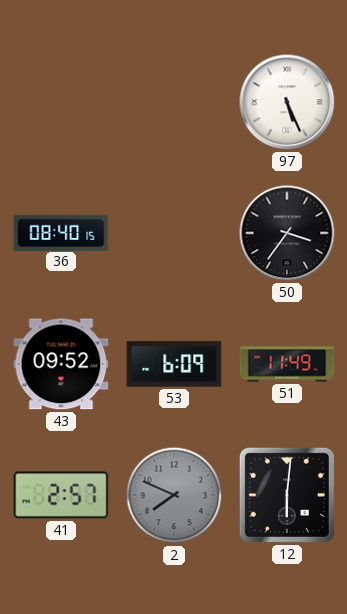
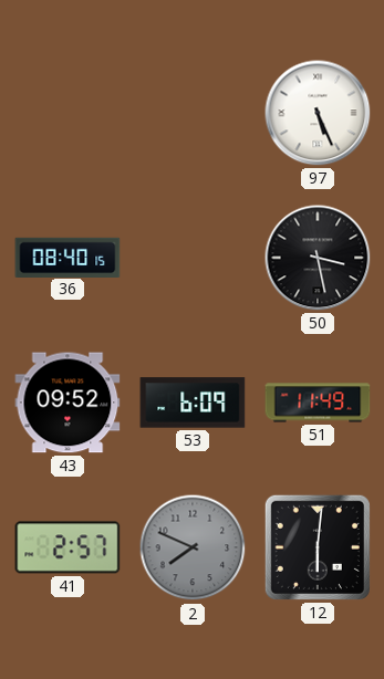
50: 3:36 -> 3:28 (318, 258)
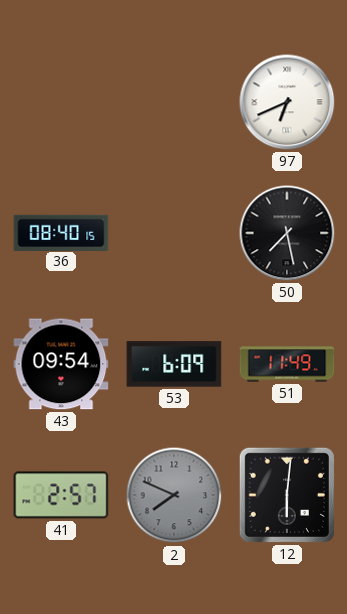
97: 5:26 -> 6:41 (287, 102)
50: 3:28 -> 7:28 (287, 233)
43: 09:52 -> 09:54 (61, 364)
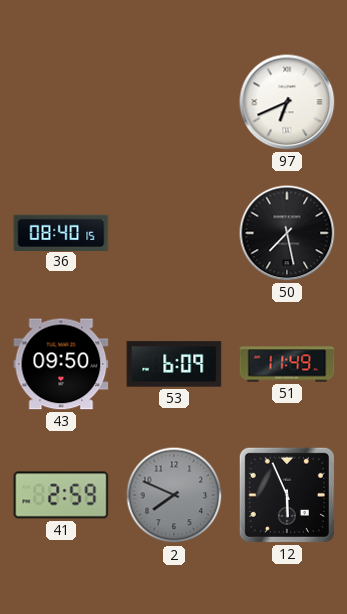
43: 09:54 -> 09:50 (61, 364)
41: 2:57 -> 2:59 (61, 495)
12: 6:01 -> 5:56 (287, 495)
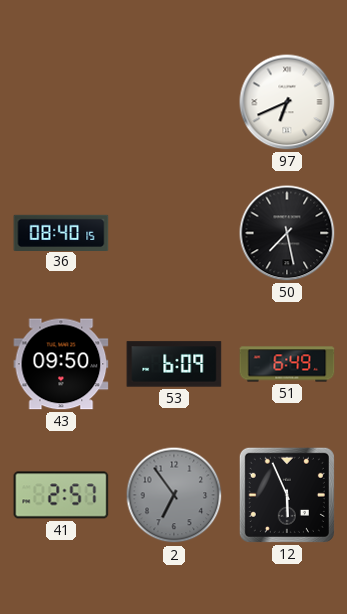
51: 11:49 -> 6:49 (287, 364)
41: 2:59 -> 2:57 (61, 495)
2: 7:49 -> 6:54 (174, 495)
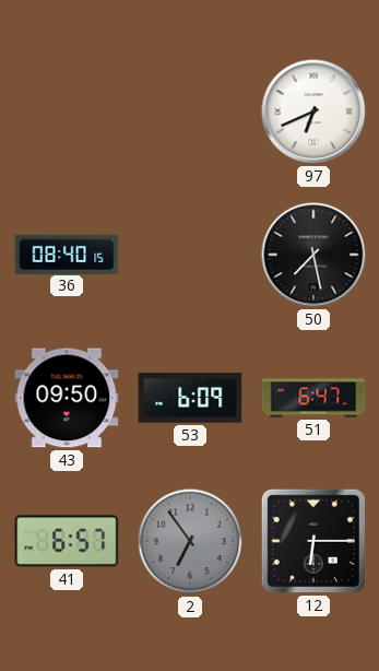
51: 6:49 -> 6:47 (313, 398)
41: 2:57 -> 6:57 (67, 541)
12: 5:56 -> 6:15 (313, 541)
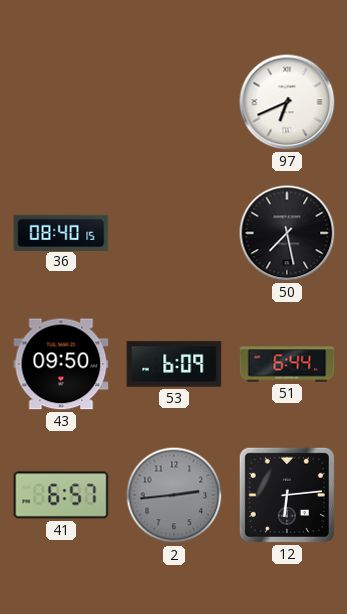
51: 6:47 -> 6:44 (287, 364)
2: 6:54 -> 2:44 (174, 495)
12: 6:15 -> 6:14 (287, 495)
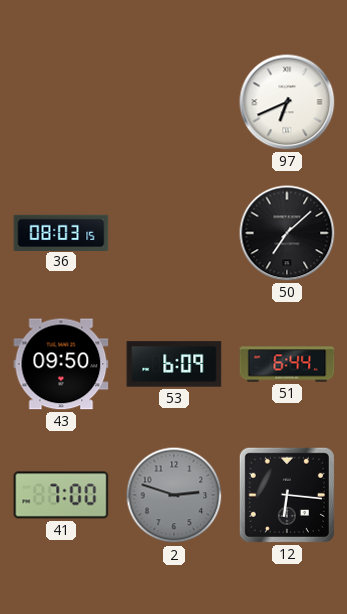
36: 08:40 -> 08:03 (61, 232)
50: 7:28 -> 7:08 (287, 233)
41: 6:57 -> 7:00 (61, 495)
2: 2:44 -> 2:48 (174, 495)
12: 6:14 -> 6:16 (287, 495)
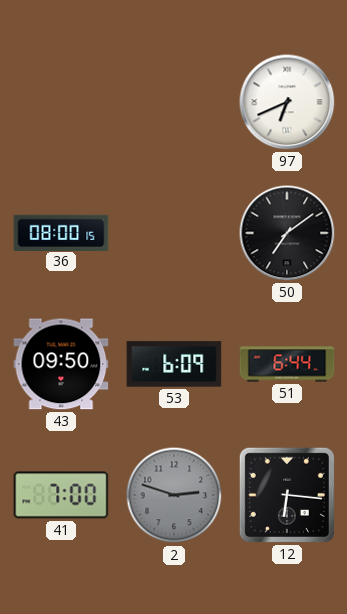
36: 08:03 -> 08:00 (61, 232)
50: 7:08 -> 7:09 (287, 233)
